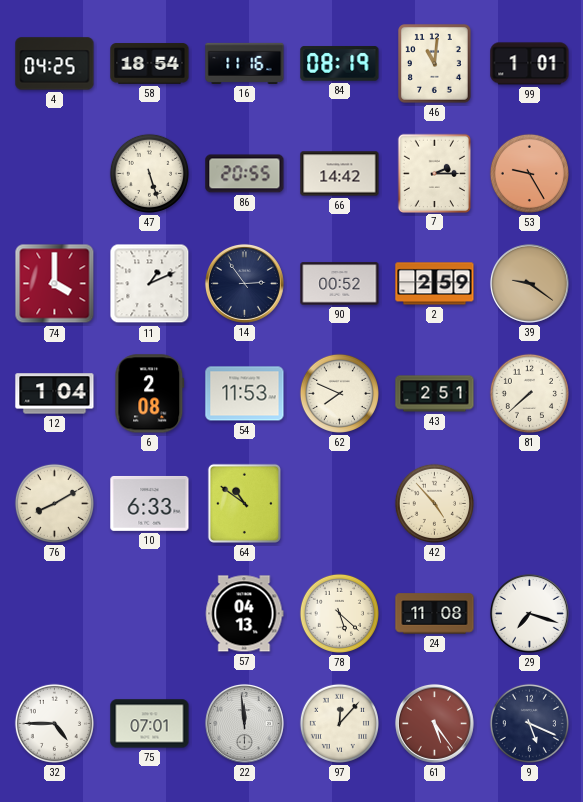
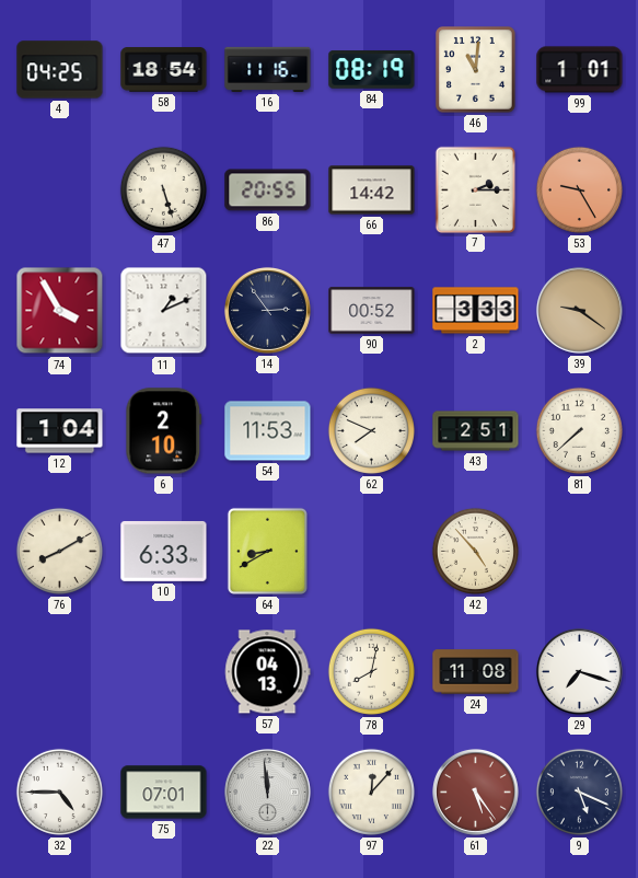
74: 4:00 -> 3:55 (60, 311)
2: 2:59 -> 3:33 (476, 311)
6: 2:08 -> 2:10 (164, 431)
64: 10:51 -> 8:40 (267, 551)
78: 5:22 -> 8:02 (371, 671)
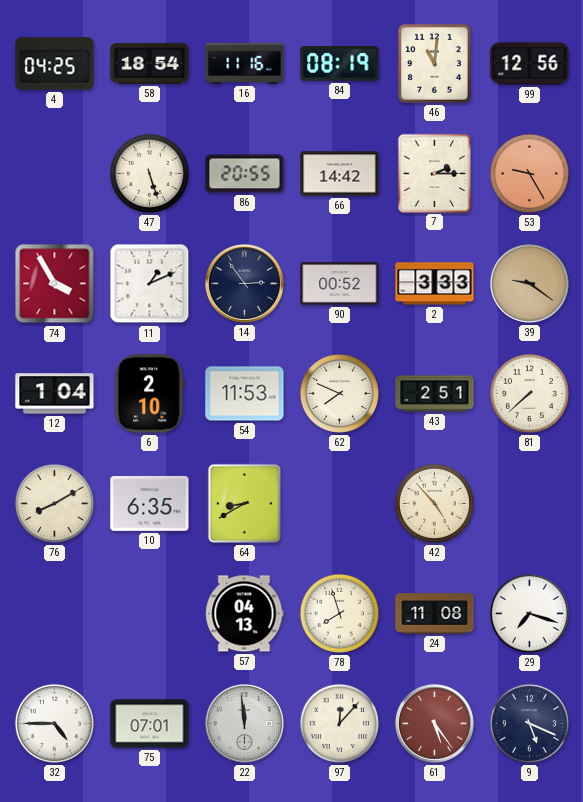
99: 1:01 -> 12:56 (530, 64)
10: 6:33 -> 6:35 (150, 503)
78: 8:02 -> 7:57 (339, 613)
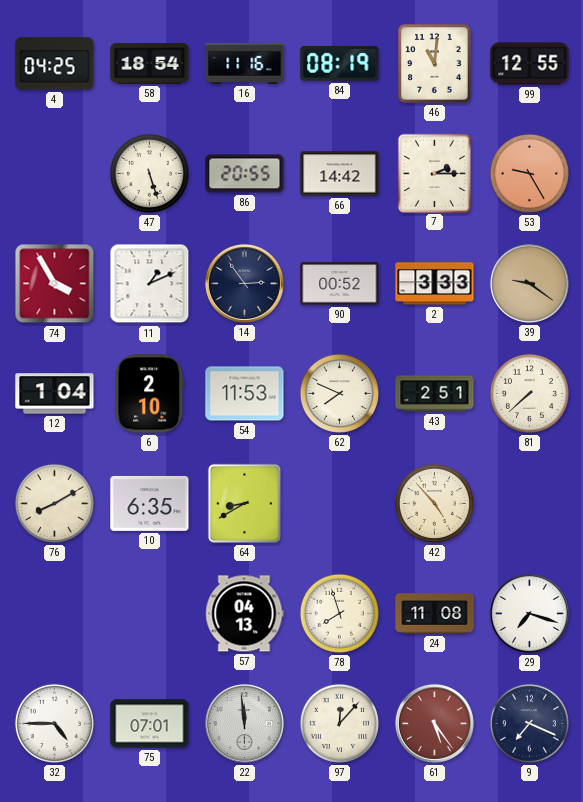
99: 12:56 -> 12:55 (530, 64)
9: 5:19 -> 7:19 (529, 723)
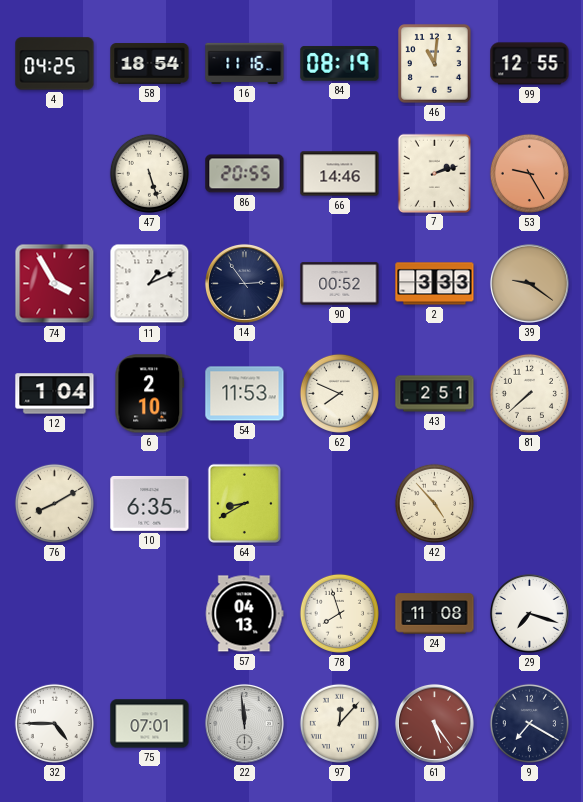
66: 14:42 -> 14:46 (340, 174)
7: 2:15 -> 2:12 (434, 173)
9: 7:19 -> 7:20 (529, 723)
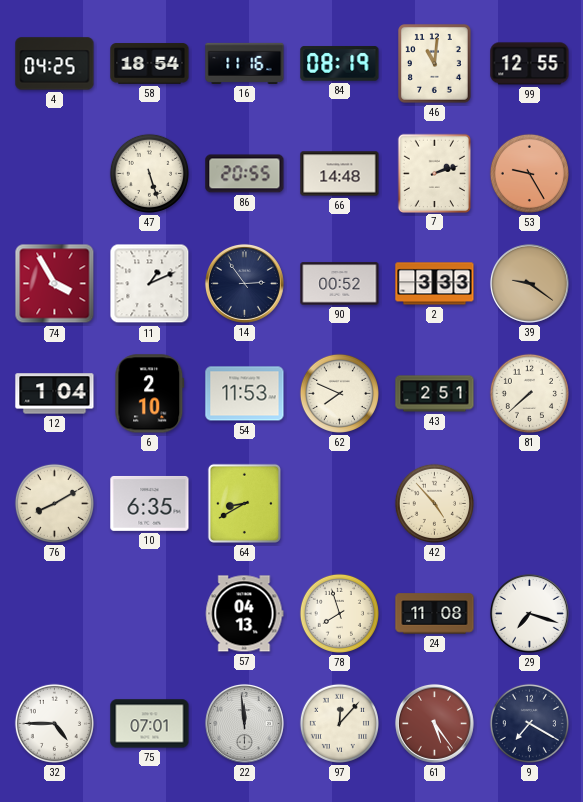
66: 14:46 -> 14:48 (340, 174)
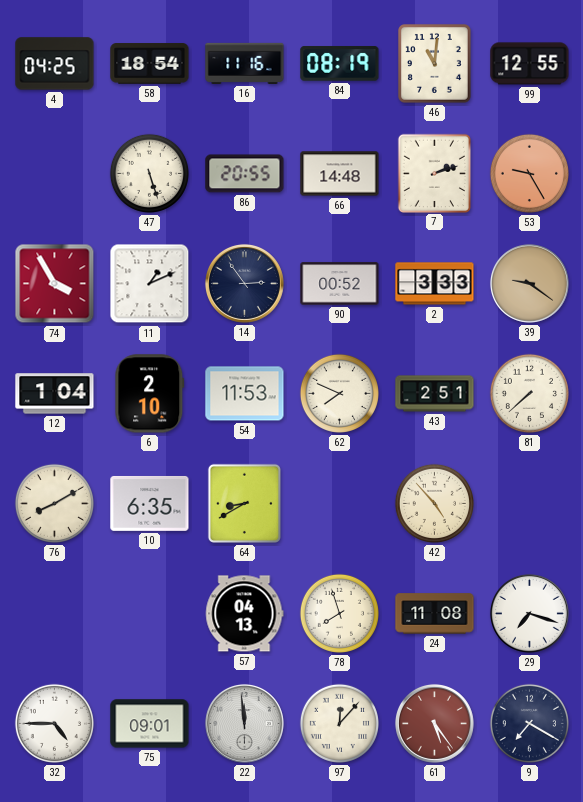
75: 07:01 -> 09:01 (150, 724)
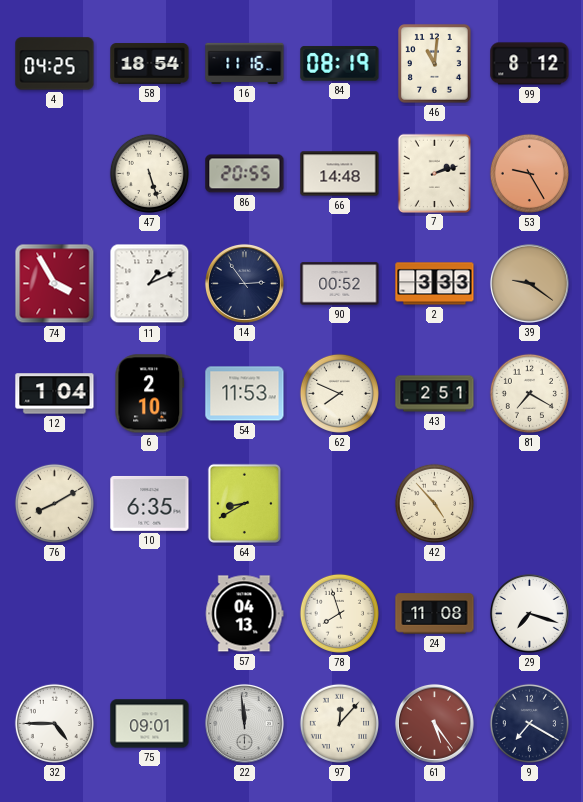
99: 12:55 -> 8:12 (530, 64)
81: 7:38 -> 7:20 (529, 393)
